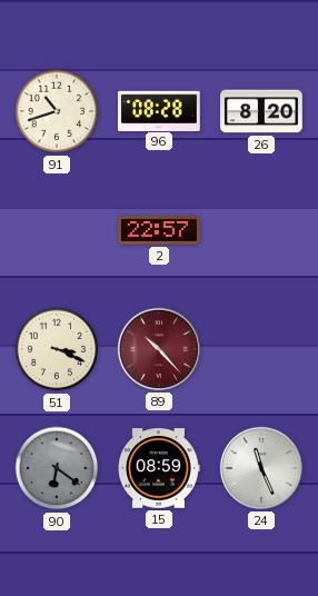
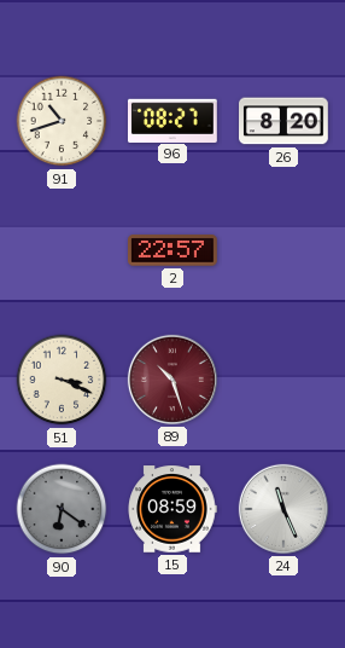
96: 08:28 -> 08:27 (172, 120)
89: 10:23 -> 10:27 (172, 380)
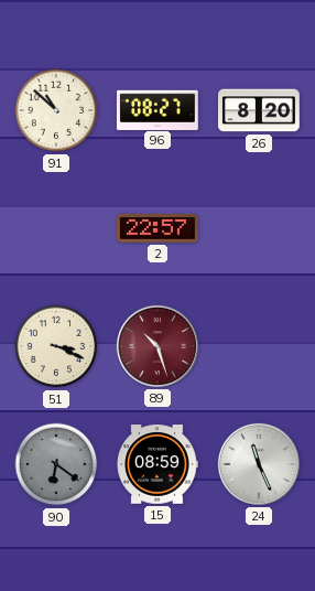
91: 10:42 -> 10:52 (56, 110)
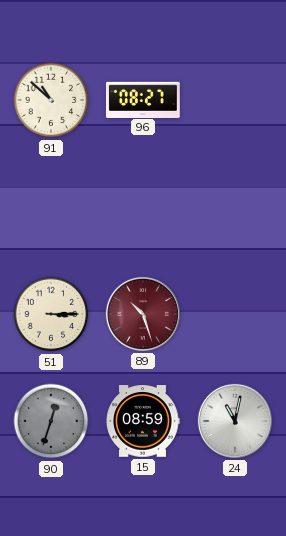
26: 8:20 -> none (260, 110)
2: 22:57 -> none (159, 228)
51: 3:19 -> 3:15 (51, 314)
90: 6:21 -> 12:33 (51, 421)
24: 11:26 -> 11:02 (235, 421)
